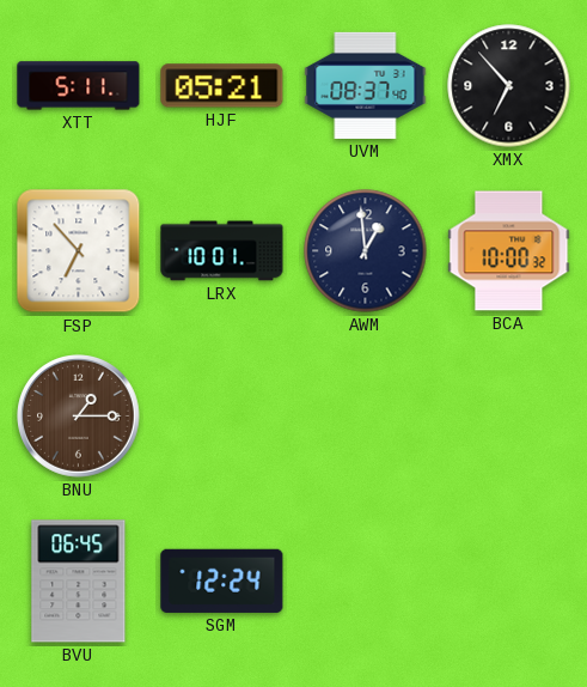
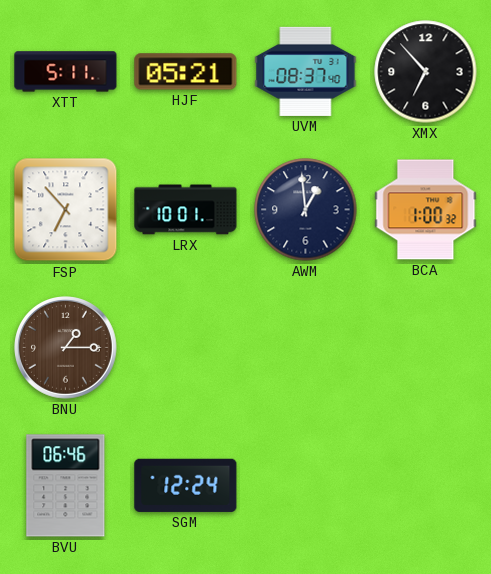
BCA: 10:00 -> 1:00 (426, 210)
BVU: 06:45 -> 06:46 (66, 486)
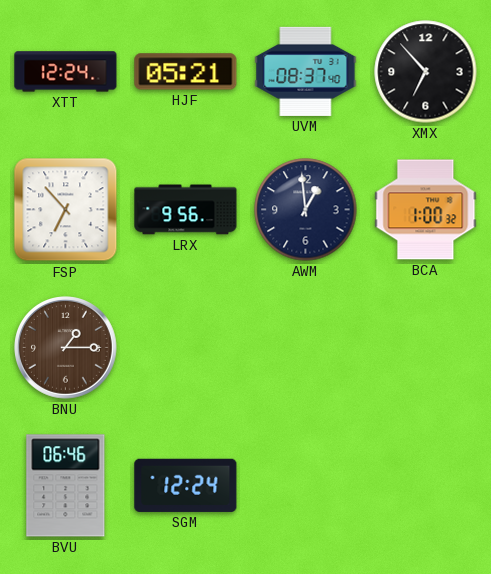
XTT: 5:11 -> 12:24 (66, 72)
LRX: 10:01 -> 9:56 (186, 210)
